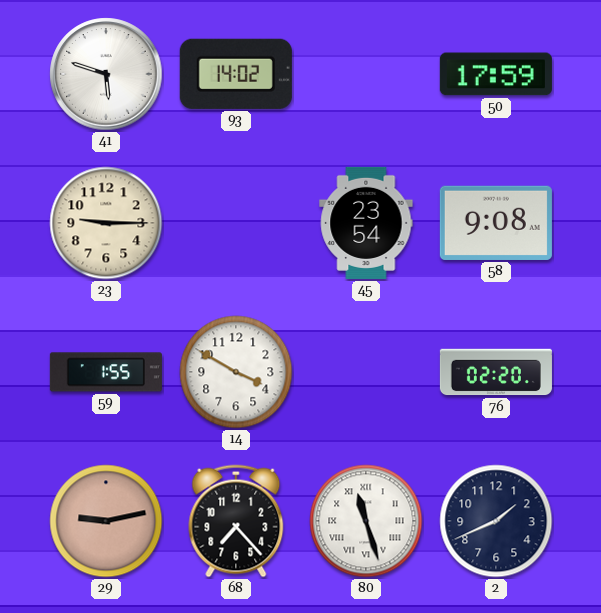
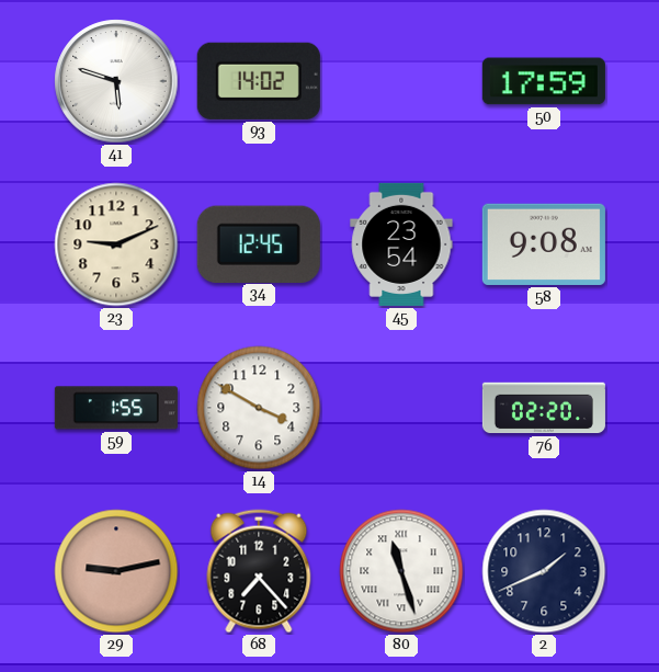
23: 9:15 -> 9:11 (116, 244)
34: none -> 12:45 (259, 243)
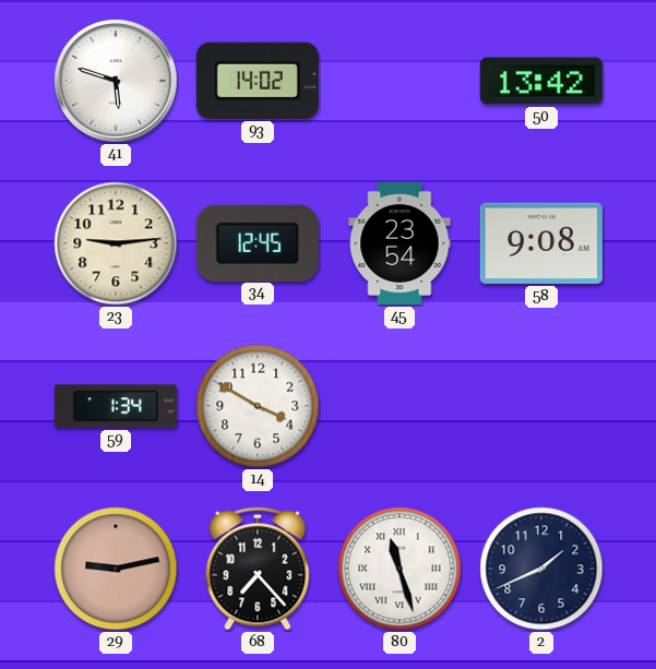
50: 17:59 -> 13:42 (541, 81)
23: 9:11 -> 9:14 (116, 243)
59: 1:55 -> 1:34 (116, 406)
76: 02:20 -> none (544, 408)
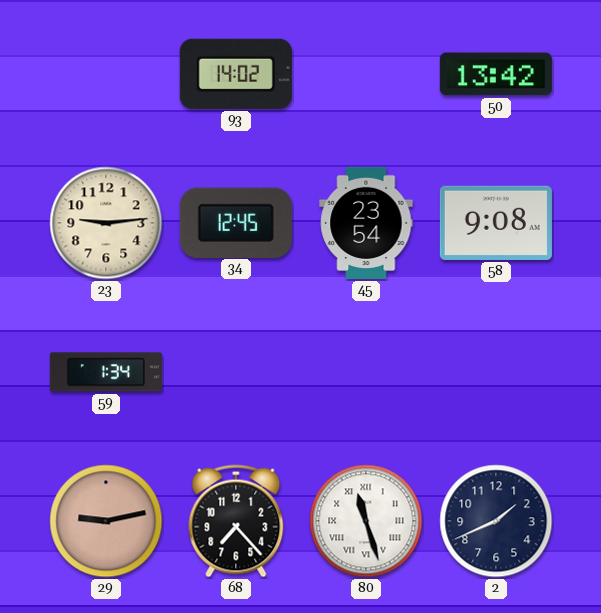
41: 5:48 -> none (116, 81)
14: 3:50 -> none (258, 406)
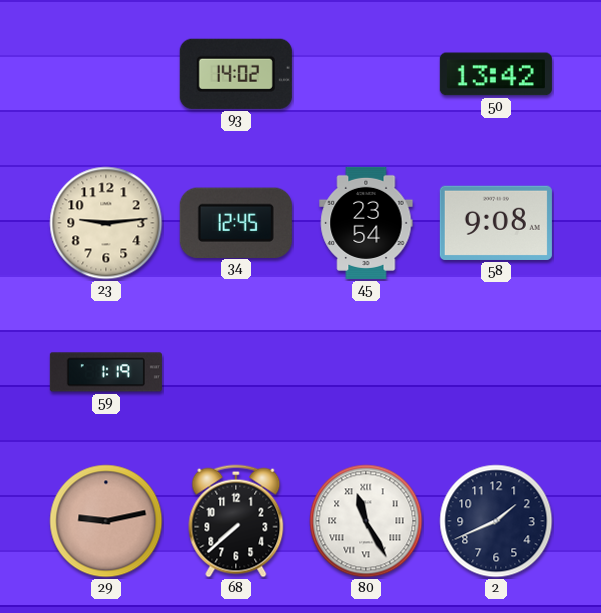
59: 1:34 -> 1:19 (106, 372)
68: 7:23 -> 7:38 (236, 521)
80: 11:27 -> 11:25 (366, 521)
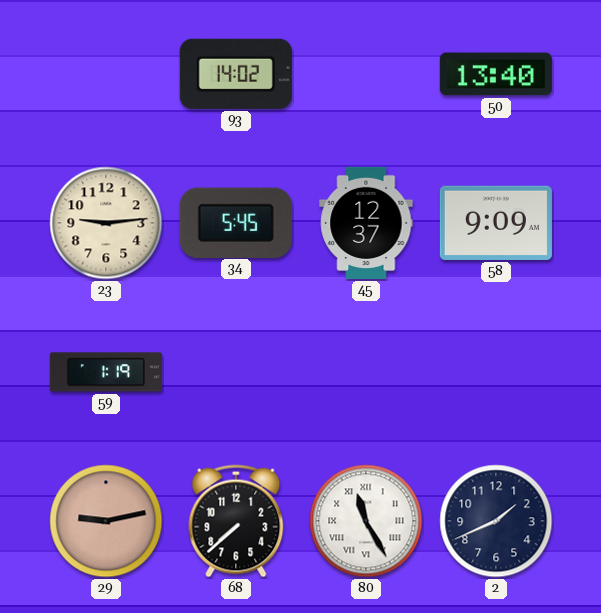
50: 13:42 -> 13:40 (496, 74)
34: 12:45 -> 5:45 (236, 222)
45: 23:54 -> 12:37 (366, 223)
58: 9:08 -> 9:09 (496, 223)
